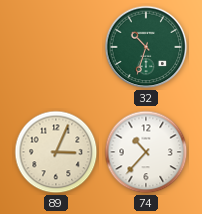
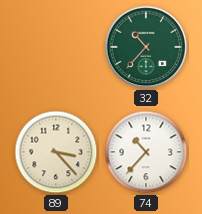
32: 10:33 -> 10:37 (146, 47)
89: 3:04 -> 3:23 (56, 152)
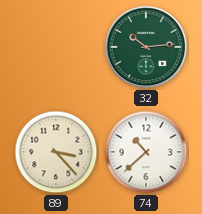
32: 10:37 -> 10:14 (146, 47)
74: 10:37 -> 10:38 (146, 152)
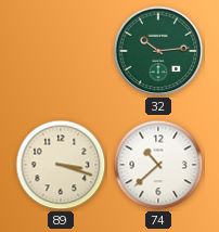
89: 3:23 -> 3:18 (61, 165)
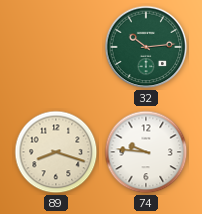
89: 3:18 -> 8:18 (56, 152)
74: 10:38 -> 9:46 (146, 152)
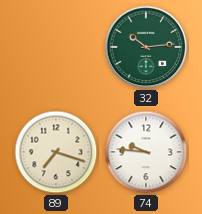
89: 8:18 -> 7:18 (56, 152)
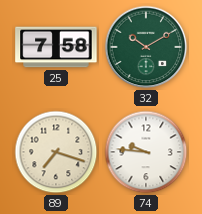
25: none -> 7:58 (56, 47)
32: 10:14 -> 10:10 (146, 47)
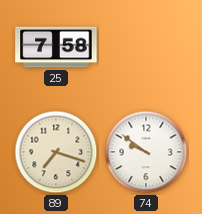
32: 10:10 -> none (146, 47)
74: 9:46 -> 9:51 (146, 152)
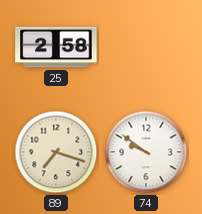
25: 7:58 -> 2:58 (56, 47)
